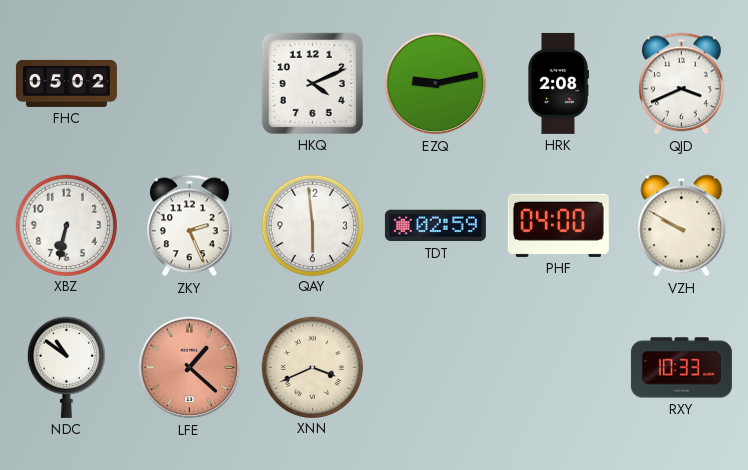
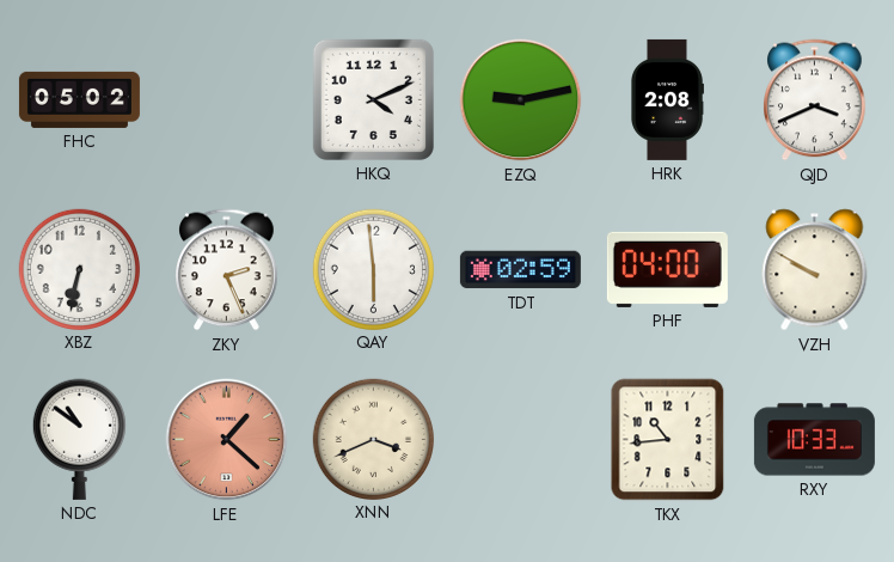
TKX: none -> 10:44 (668, 440)
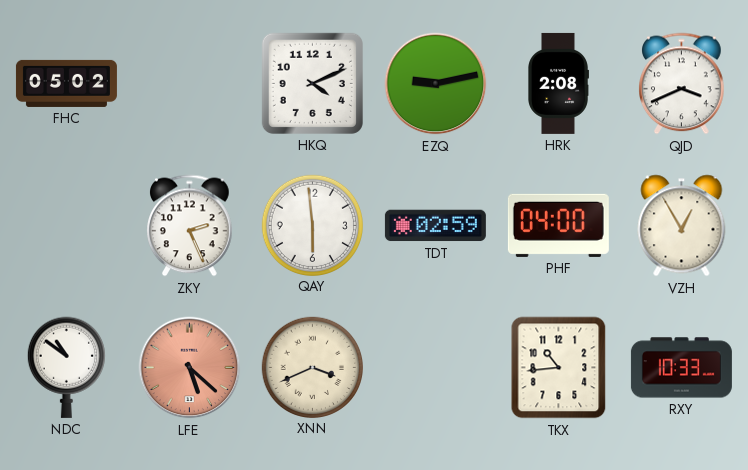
XBZ: 6:32 -> none (79, 269)
VZH: 9:50 -> 12:55 (682, 226)
LFE: 1:22 -> 5:22 (190, 368)
